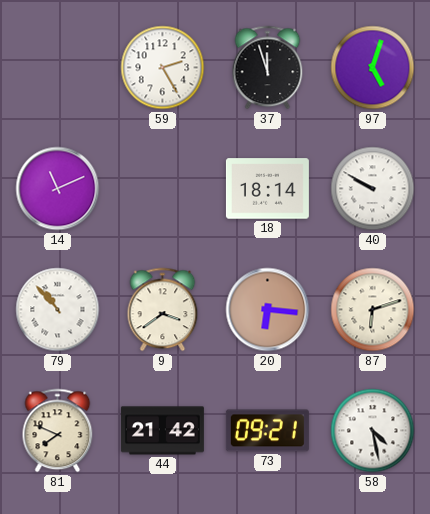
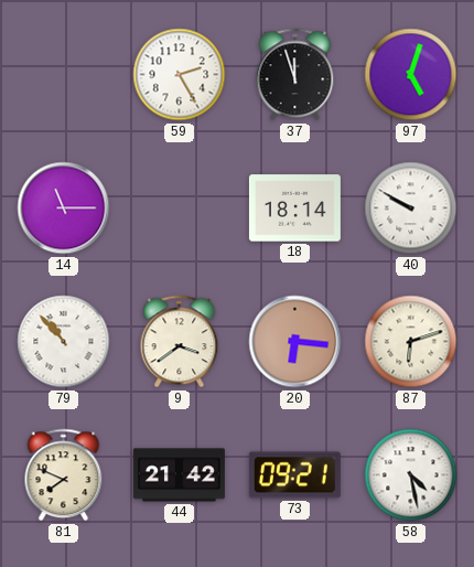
14: 11:11 -> 11:15 (64, 208)
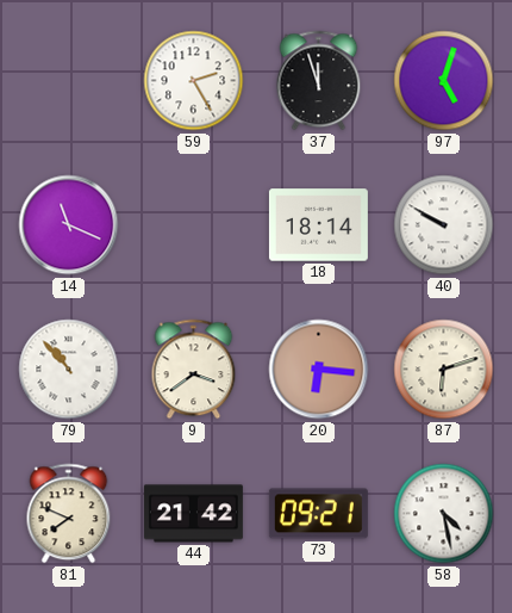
14: 11:15 -> 11:19 (69, 225)
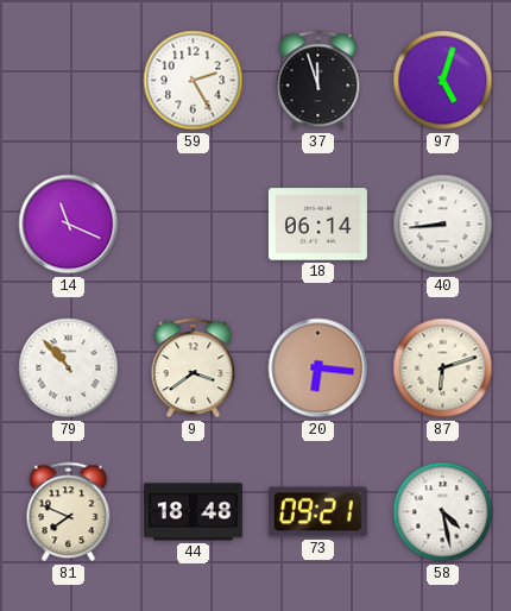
18: 18:14 -> 06:14 (317, 225)
40: 9:50 -> 8:44 (443, 225)
44: 21:42 -> 18:48 (193, 512)
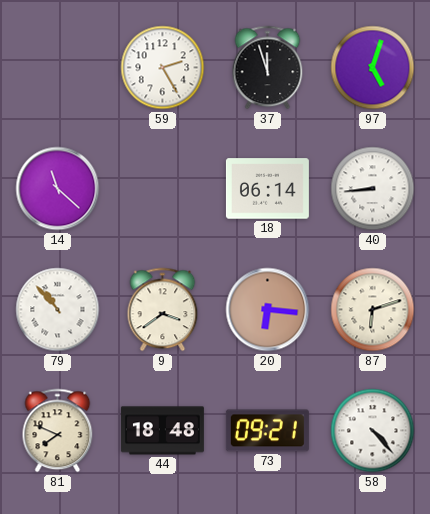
14: 11:19 -> 11:22 (58, 189)
58: 4:28 -> 4:23 (373, 431)
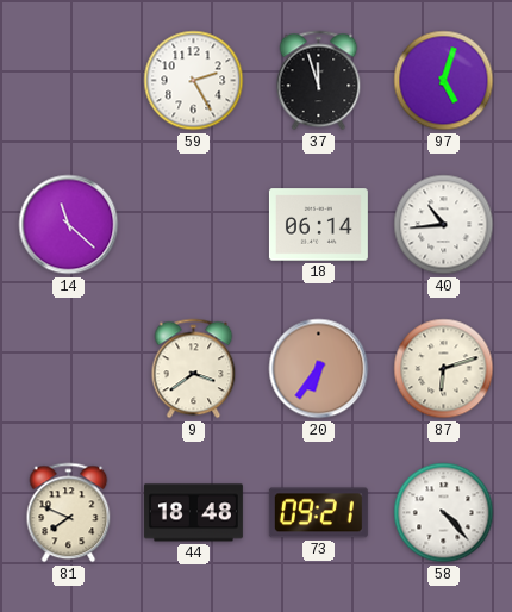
40: 8:44 -> 10:44 (444, 225)
79: 10:53 -> none (58, 310)
20: 6:16 -> 6:36 (319, 369)
